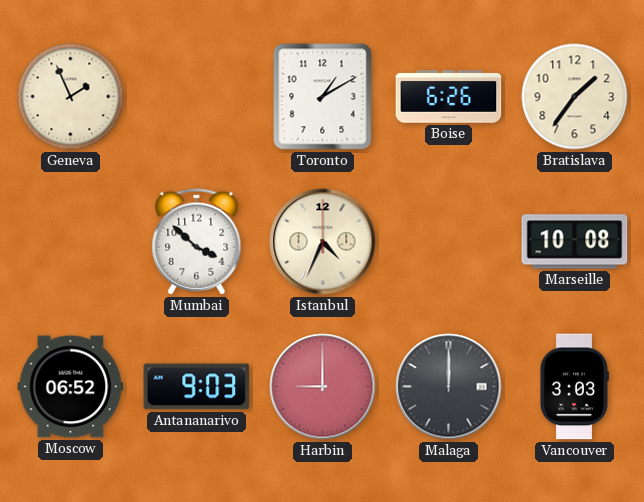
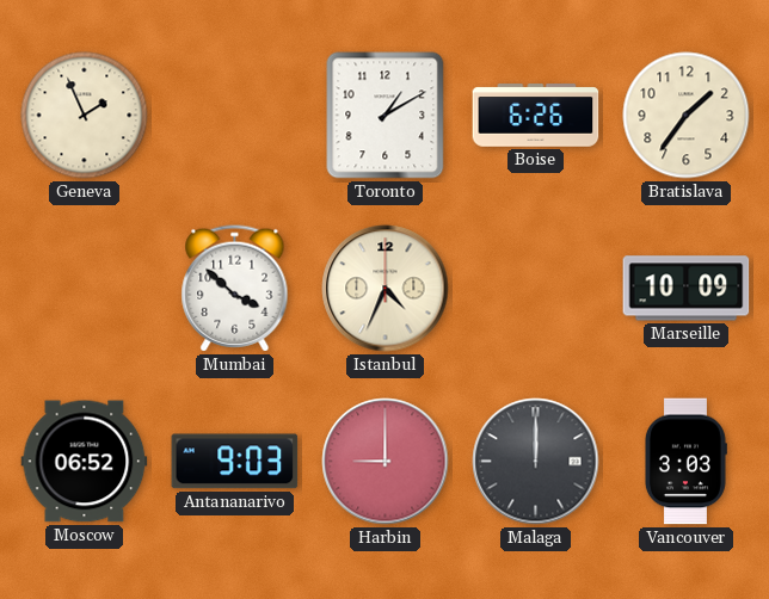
Marseille: 10:08 -> 10:09 (687, 289)
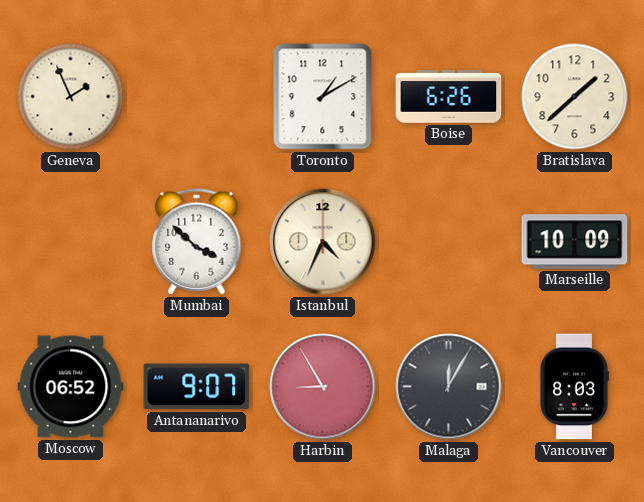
Bratislava: 1:36 -> 1:38 (575, 97)
Antananarivo: 9:03 -> 9:07 (197, 387)
Harbin: 9:00 -> 8:55 (323, 387)
Malaga: 12:00 -> 12:05 (449, 387)
Vancouver: 3:03 -> 8:03 (575, 387)
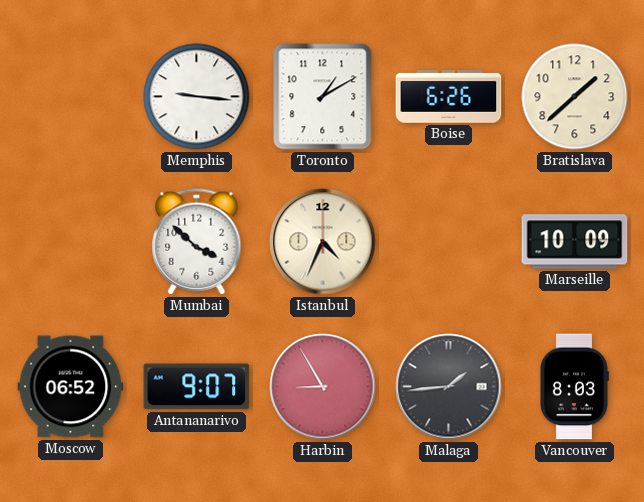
Geneva: 1:56 -> none (71, 97)
Memphis: none -> 9:16 (197, 97)
Malaga: 12:05 -> 1:44 (449, 387)
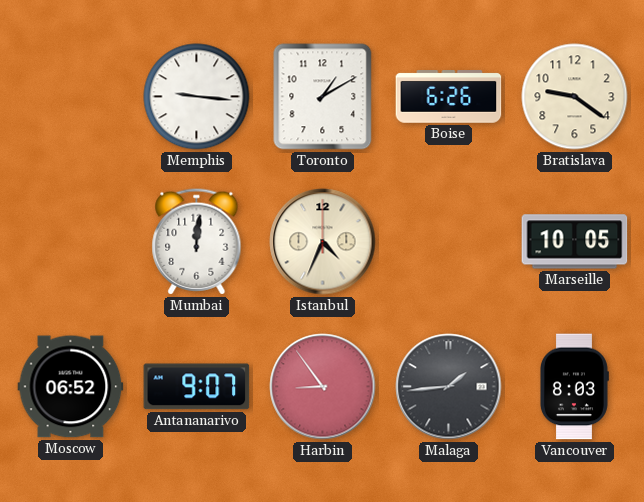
Bratislava: 1:38 -> 9:21 (575, 97)
Mumbai: 3:52 -> 12:01 (197, 242)
Marseille: 10:09 -> 10:05 (575, 242)
Harbin: 8:55 -> 8:54 (323, 387)
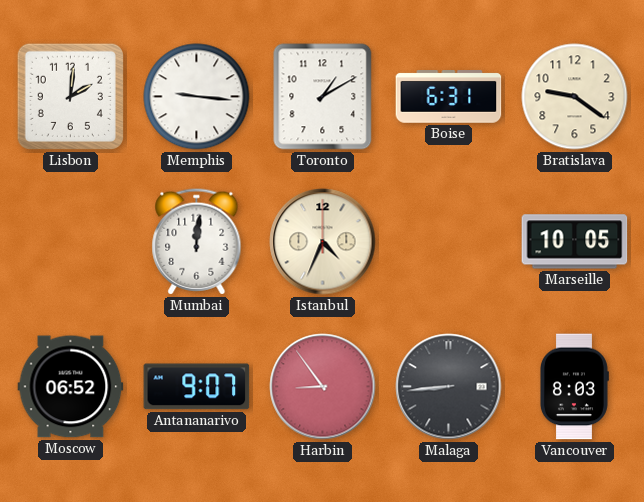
Lisbon: none -> 2:01 (70, 96)
Boise: 6:26 -> 6:31 (449, 97)
Malaga: 1:44 -> 8:44 (449, 387)
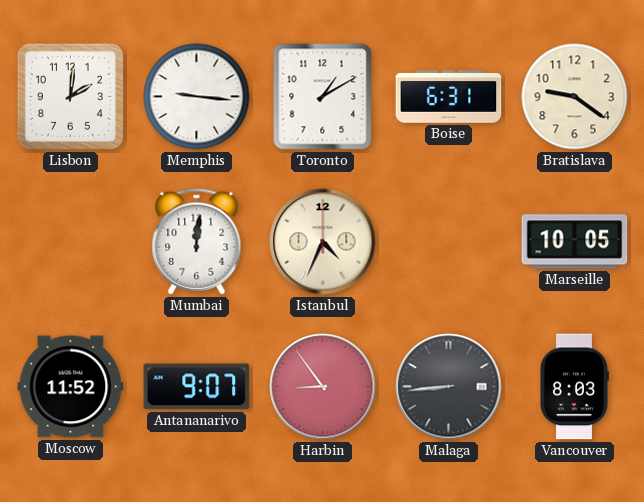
Moscow: 06:52 -> 11:52 (71, 387)
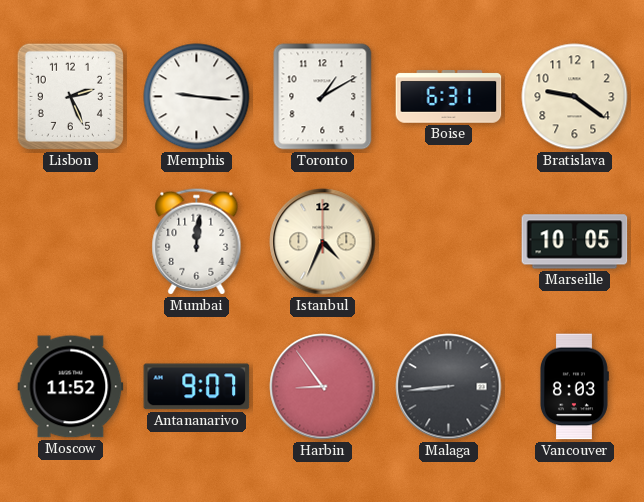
Lisbon: 2:01 -> 2:26 (70, 96)
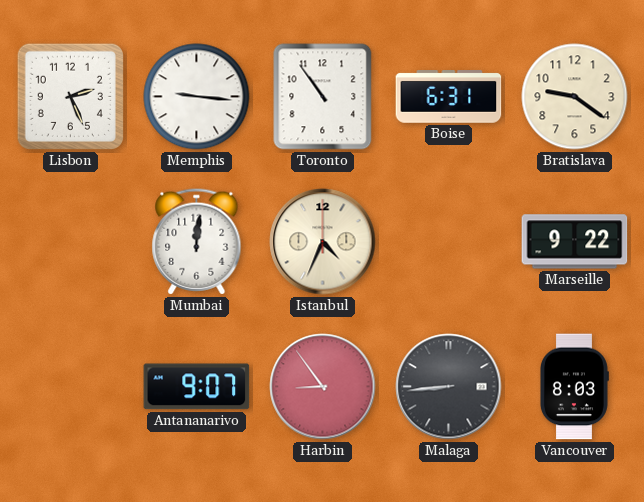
Toronto: 1:10 -> 10:54 (323, 97)
Marseille: 10:05 -> 9:22 (575, 242)
Moscow: 11:52 -> none (71, 387)
